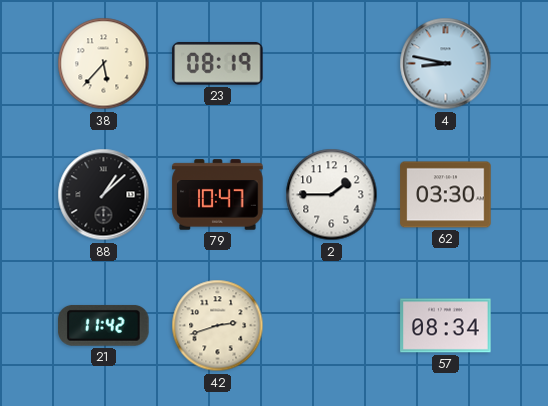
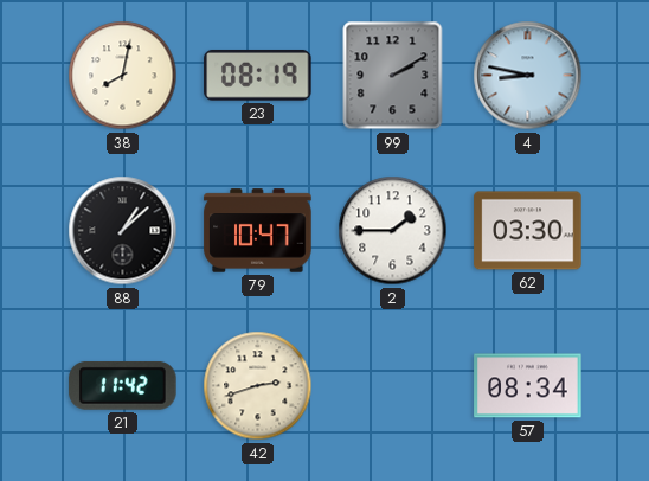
38: 5:37 -> 8:02 (123, 76)
99: none -> 2:10 (393, 76)
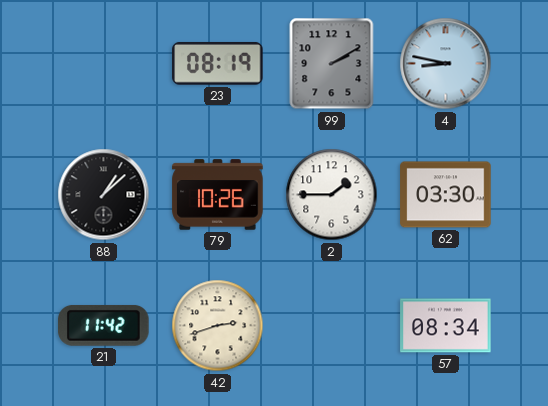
38: 8:02 -> none (123, 76)
79: 10:47 -> 10:26 (218, 195)
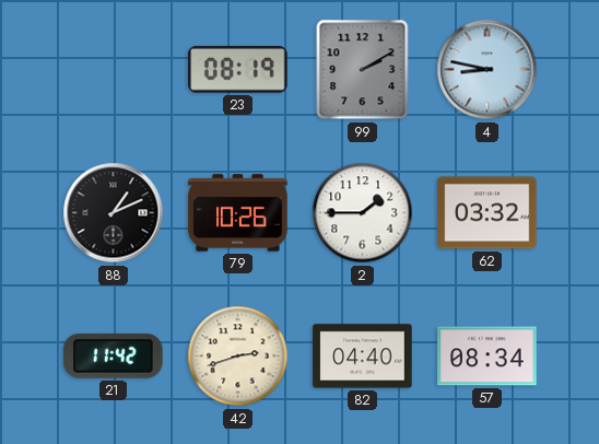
88: 1:08 -> 1:11 (114, 213)
62: 03:30 -> 03:32 (488, 213)
82: none -> 04:40 (363, 357)
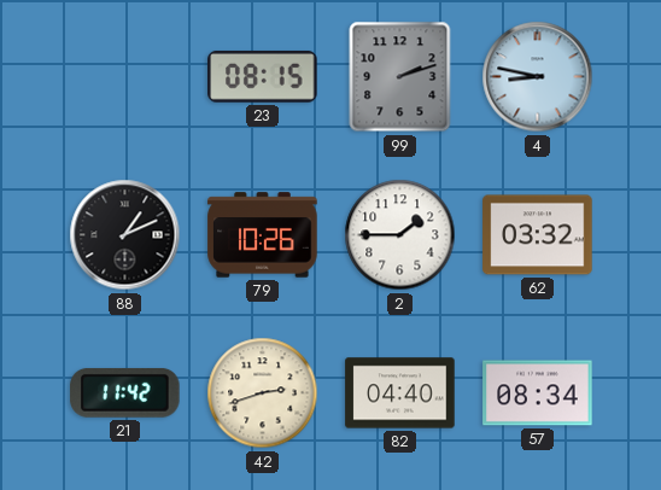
23: 08:19 -> 08:15 (263, 76)
99: 2:10 -> 2:12 (400, 77)
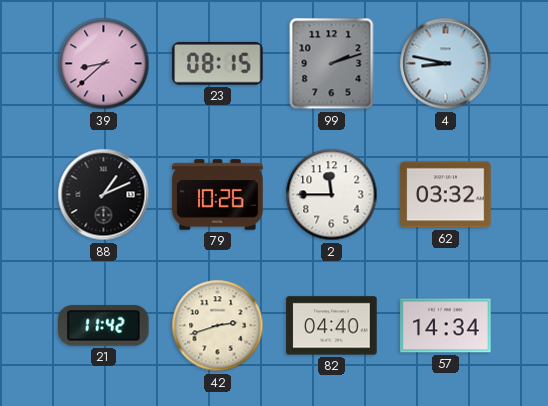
39: none -> 8:38 (104, 64)
2: 1:45 -> 11:45 (332, 195)
57: 08:34 -> 14:34 (446, 326)
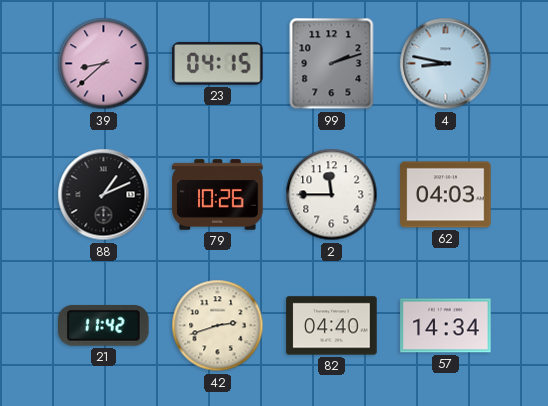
23: 08:15 -> 04:15 (218, 63)
62: 03:32 -> 04:03 (446, 195)
